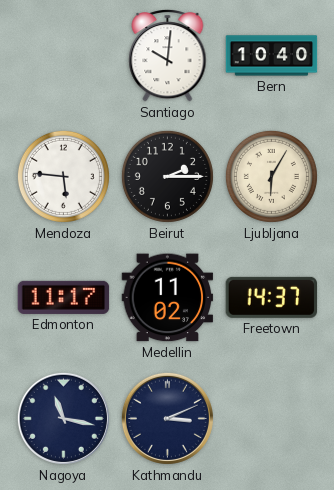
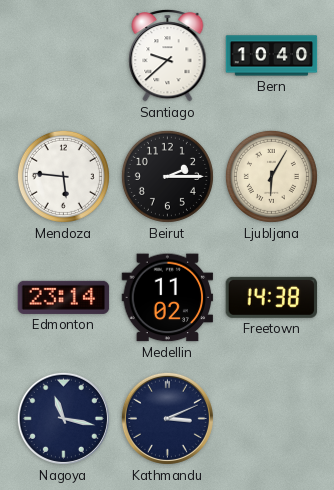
Santiago: 10:01 -> 9:38 (168, 56)
Edmonton: 11:17 -> 23:14 (64, 297)
Freetown: 14:37 -> 14:38 (272, 297)
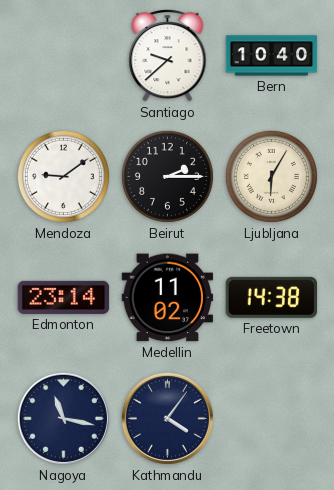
Mendoza: 5:46 -> 9:09 (63, 176)
Kathmandu: 3:11 -> 4:06 (167, 418)
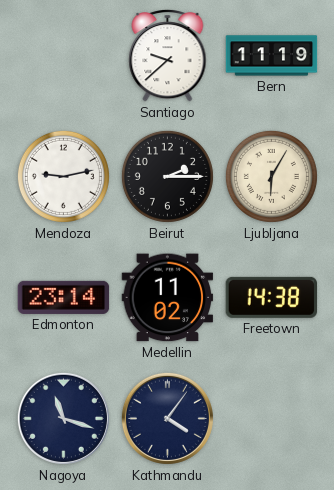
Bern: 10:40 -> 11:19 (272, 56)
Mendoza: 9:09 -> 9:13 (63, 176)
Nagoya: 11:17 -> 11:18 (63, 418)
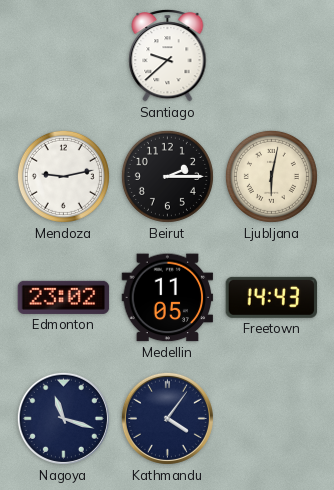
Bern: 11:19 -> none (272, 56)
Ljubljana: 6:05 -> 6:02 (271, 176)
Edmonton: 23:14 -> 23:02 (64, 297)
Medellin: 11:02 -> 11:05 (168, 298)
Freetown: 14:38 -> 14:43 (272, 297)
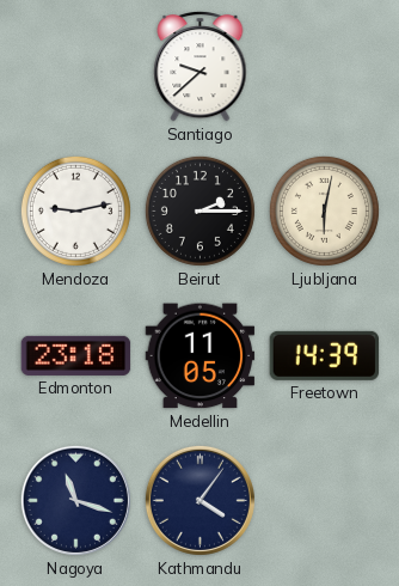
Edmonton: 23:02 -> 23:18 (76, 355)
Freetown: 14:43 -> 14:39 (325, 355)
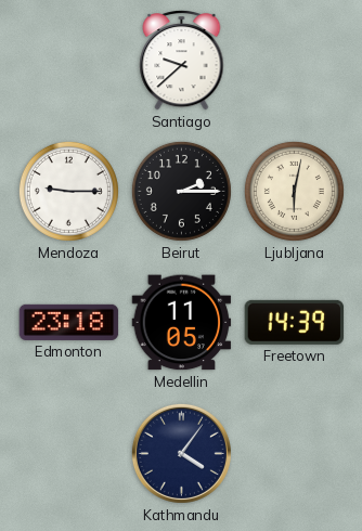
Mendoza: 9:13 -> 9:15 (68, 191)
Nagoya: 11:18 -> none (75, 500)
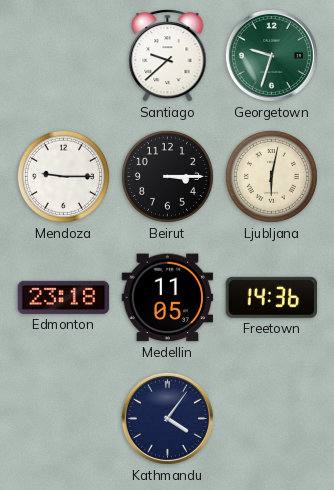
Georgetown: none -> 9:33 (271, 55)
Beirut: 2:15 -> 3:15 (167, 176)
Freetown: 14:39 -> 14:36 (272, 297)
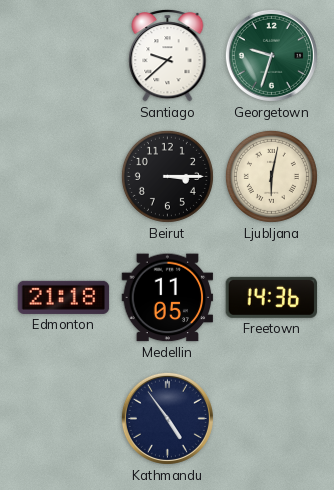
Mendoza: 9:15 -> none (63, 176)
Edmonton: 23:18 -> 21:18 (64, 297)
Kathmandu: 4:06 -> 4:54 (167, 418)
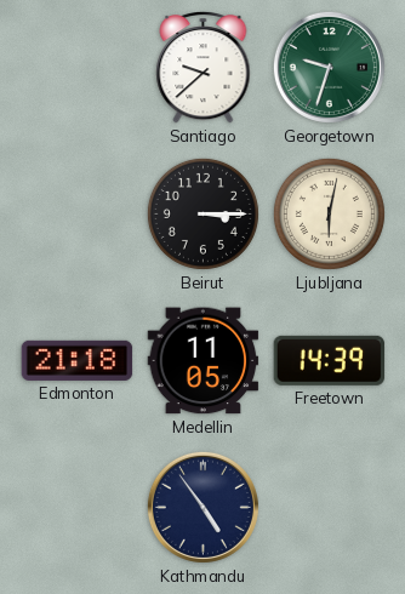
Freetown: 14:36 -> 14:39 (330, 360)
